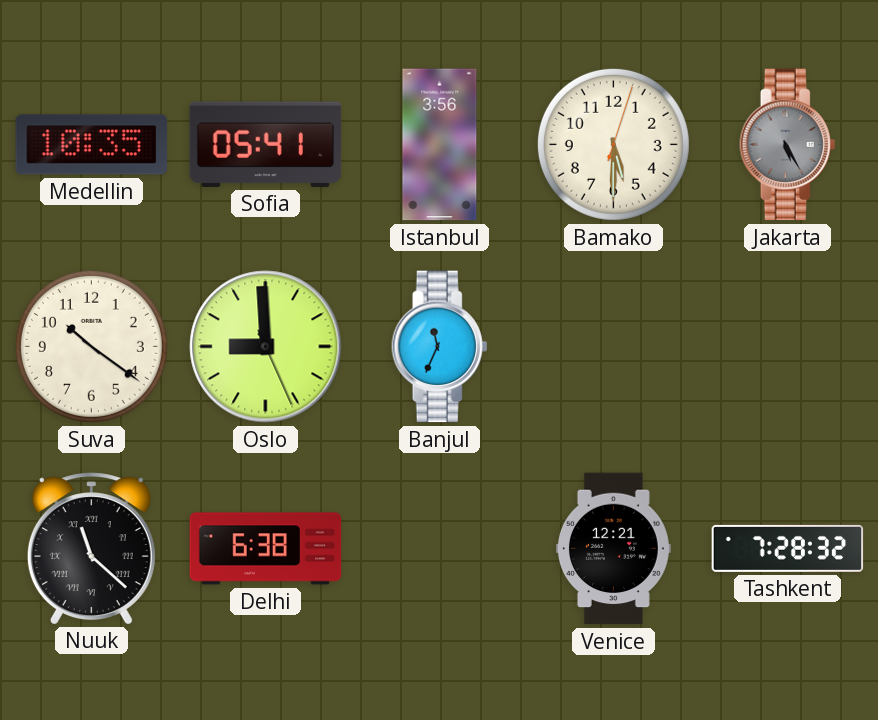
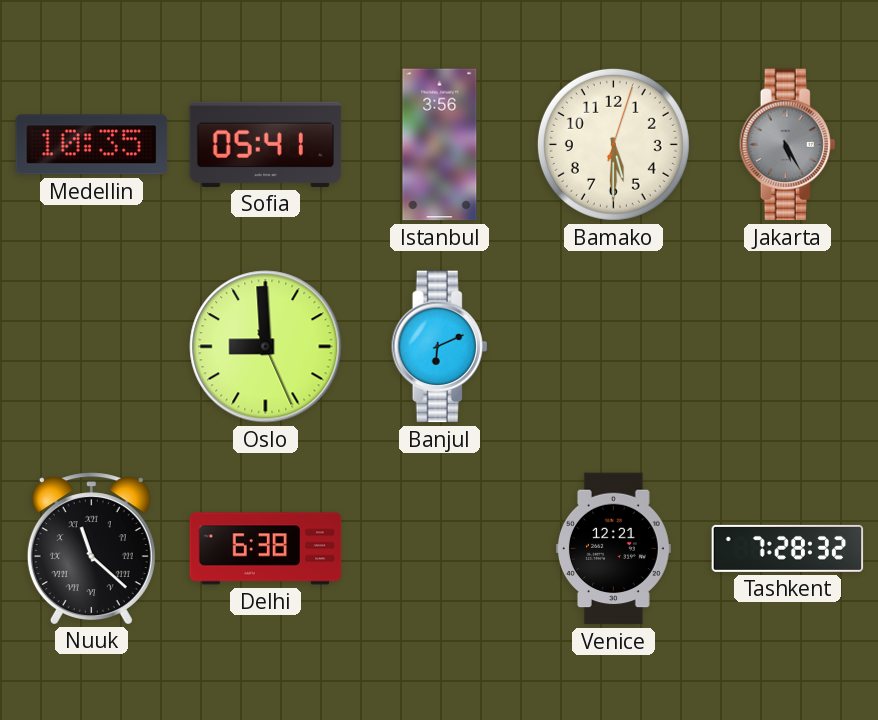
Suva: 10:21 -> none (91, 346)
Banjul: 11:34 -> 6:11 (440, 347)
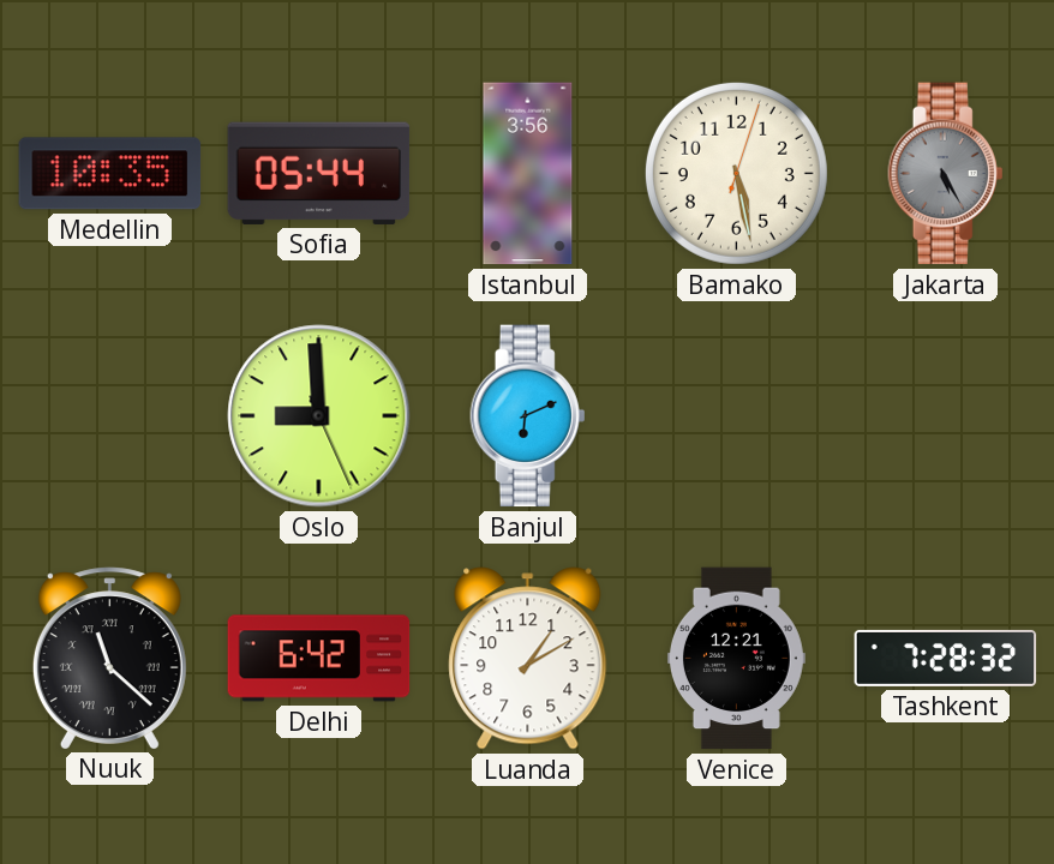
Sofia: 05:41 -> 05:44 (319, 173)
Bamako: 5:30 -> 5:28 (736, 173)
Delhi: 6:38 -> 6:42 (319, 659)
Luanda: none -> 1:10 (528, 659)
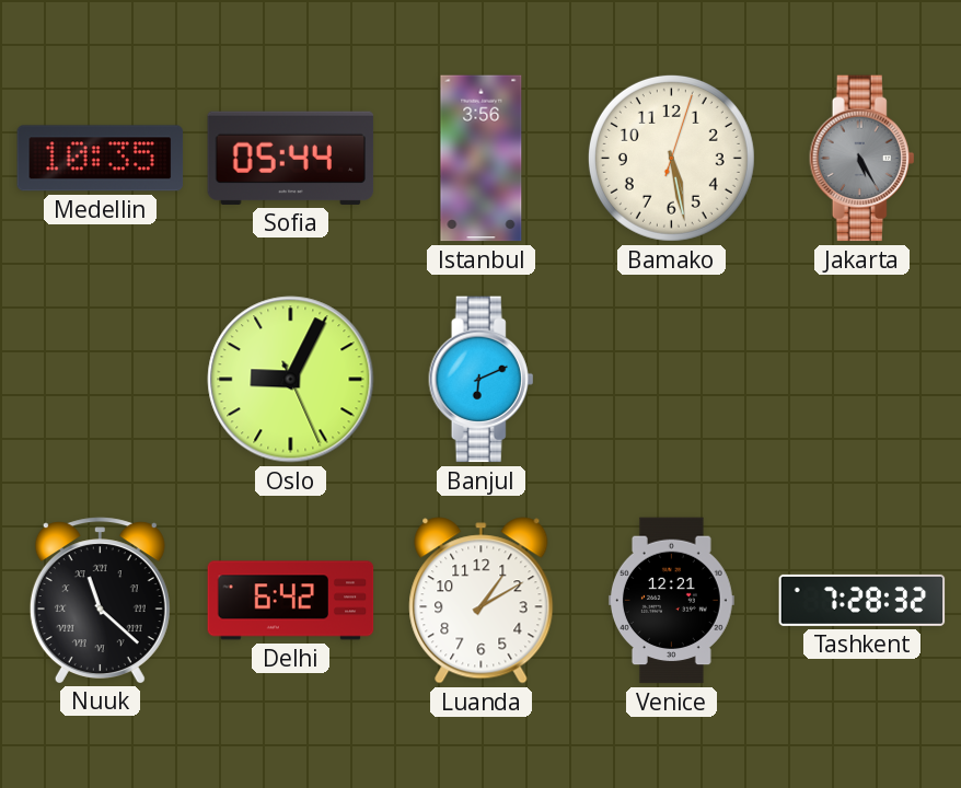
Oslo: 8:59 -> 9:04 (291, 380)
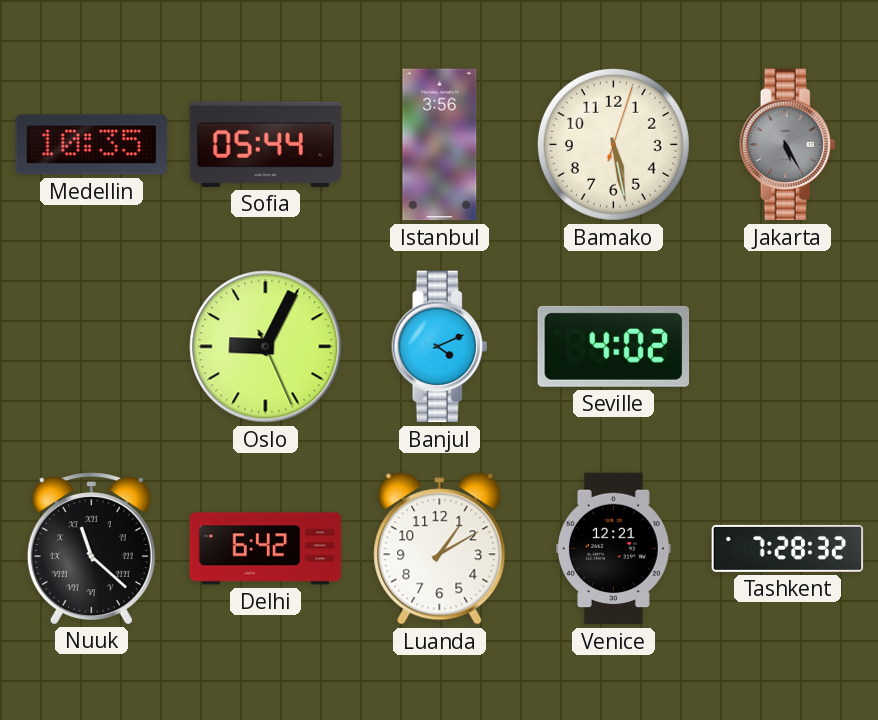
Banjul: 6:11 -> 4:11 (440, 347)
Seville: none -> 4:02 (614, 346)
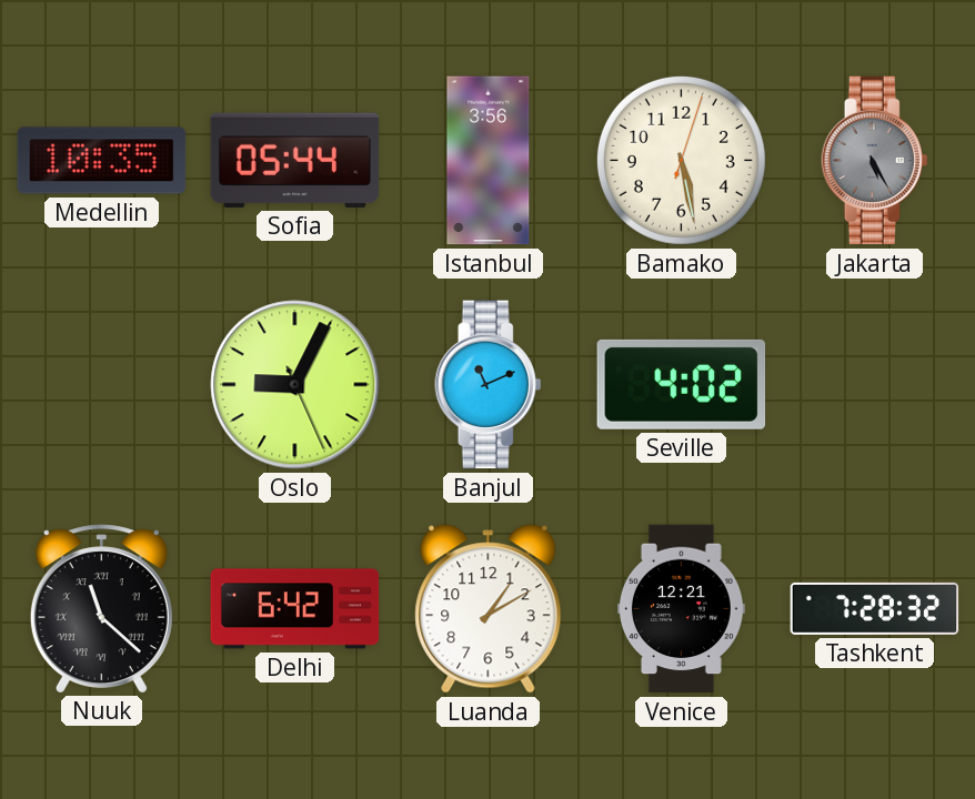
Banjul: 4:11 -> 11:11 (489, 385)
